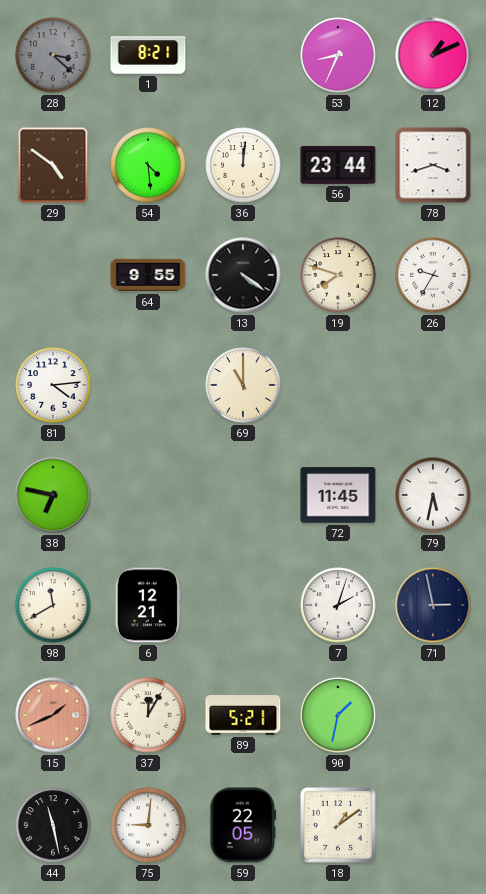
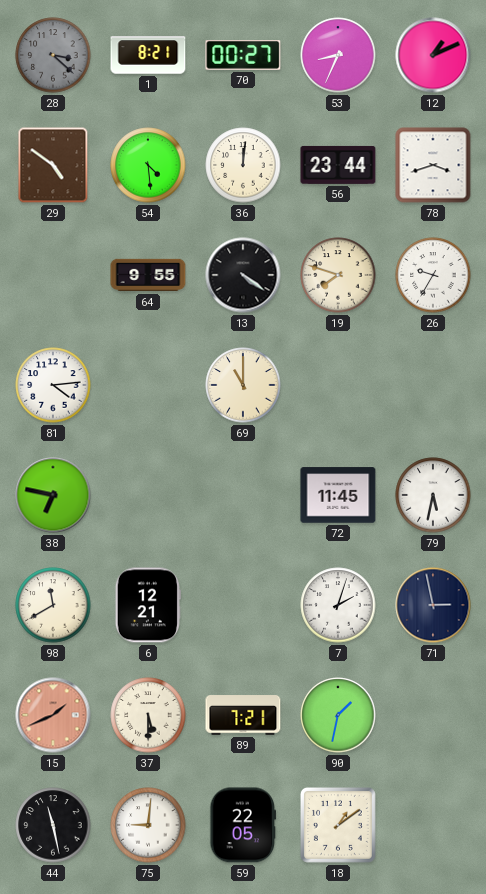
70: none -> 00:27 (243, 56)
37: 12:05 -> 5:30 (148, 715)
89: 5:21 -> 7:21 (243, 715)
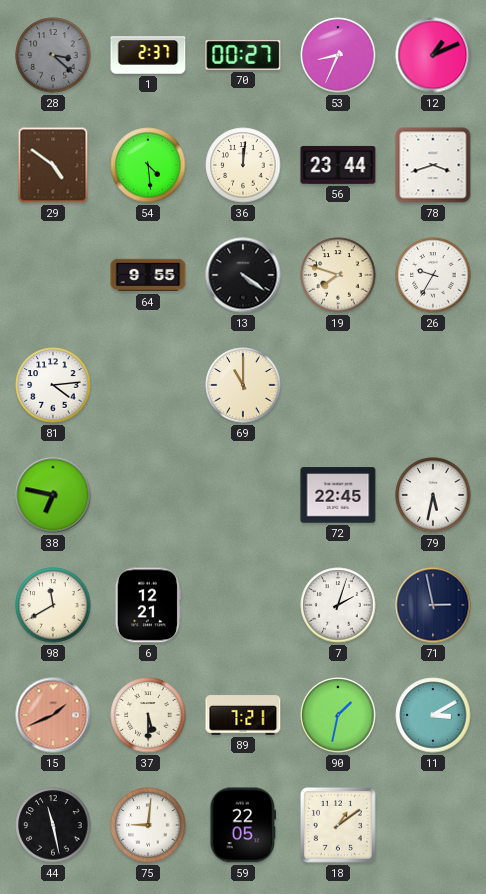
1: 8:21 -> 2:37 (148, 55)
72: 11:45 -> 22:45 (338, 495)
11: none -> 3:10 (433, 715)
